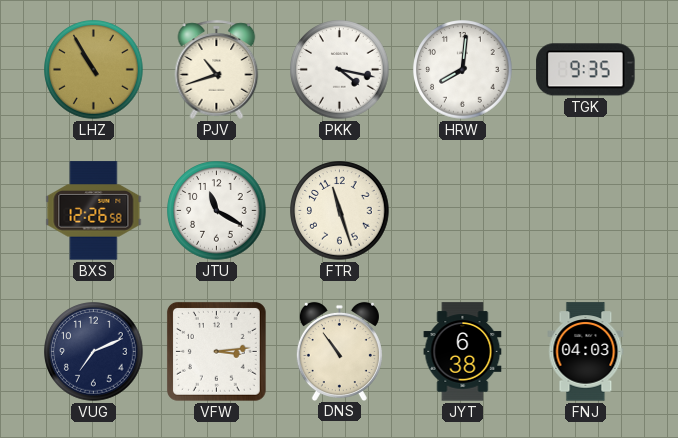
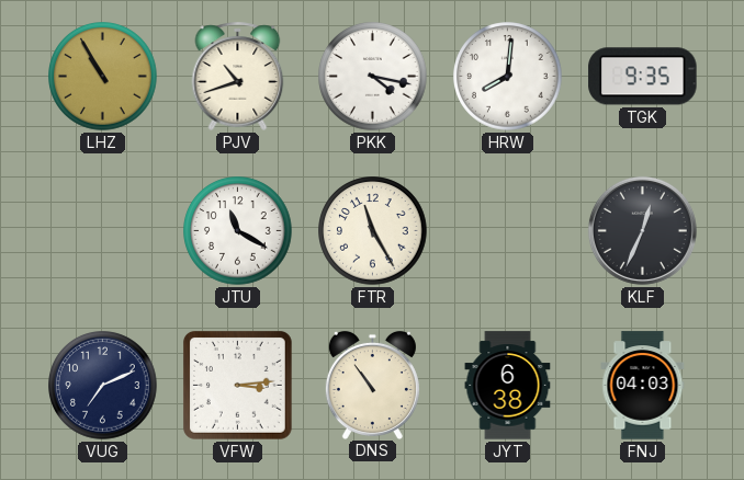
BXS: 12:26 -> none (94, 211)
FTR: 11:27 -> 11:25 (373, 231)
KLF: none -> 12:34 (642, 230)
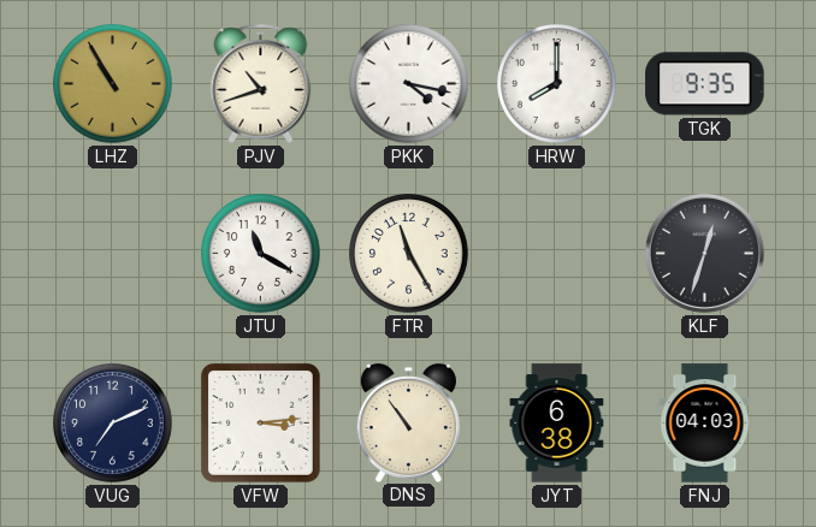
HRW: 8:01 -> 8:00 (557, 84)
KLF: 12:34 -> 12:33 (704, 253)
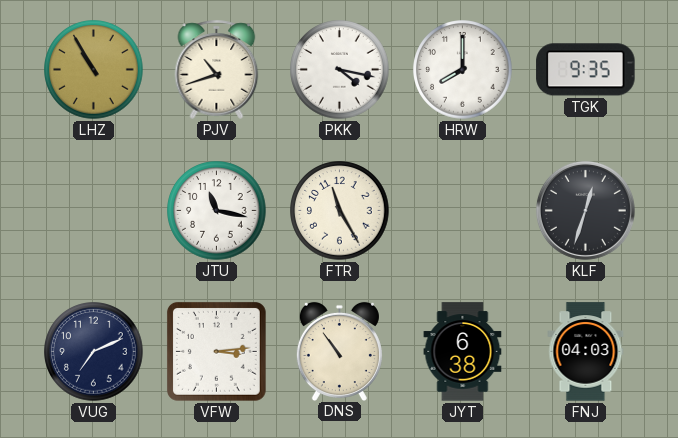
JTU: 11:20 -> 11:17 (217, 211)
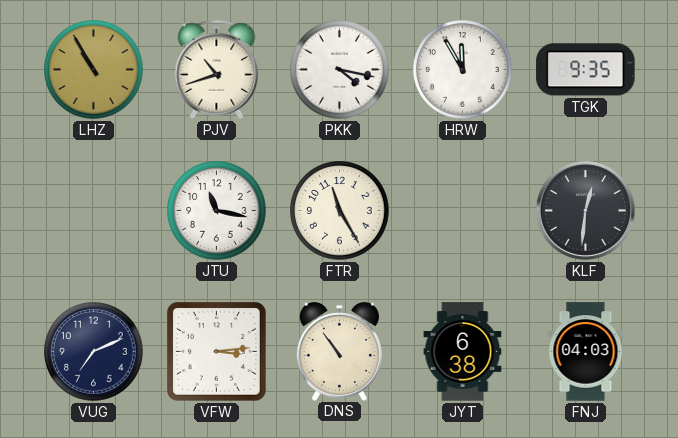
HRW: 8:00 -> 11:55 (463, 70)
KLF: 12:33 -> 12:31 (585, 210)
